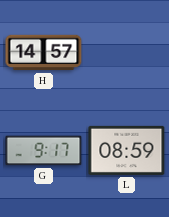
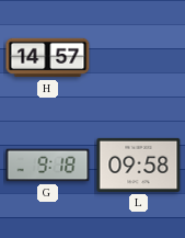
G: 9:17 -> 9:18 (48, 166)
L: 08:59 -> 09:58 (139, 165)
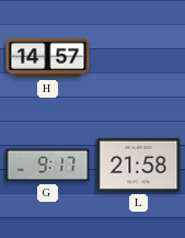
G: 9:18 -> 9:17 (48, 166)
L: 09:58 -> 21:58 (139, 165)
